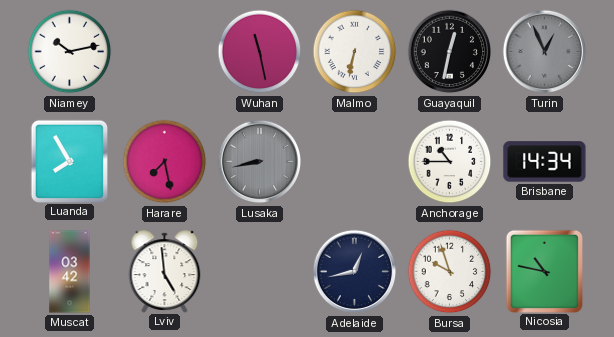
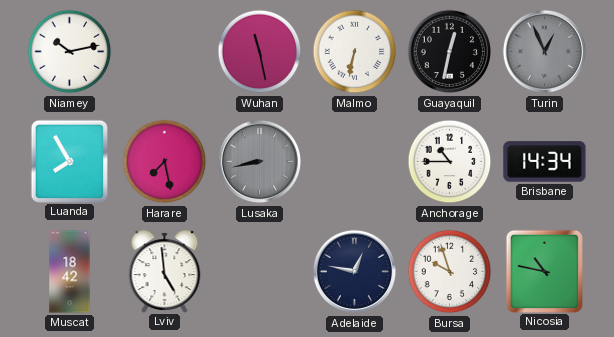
Muscat: 03:42 -> 18:42 (70, 272)
Adelaide: 12:43 -> 12:47 (355, 272)
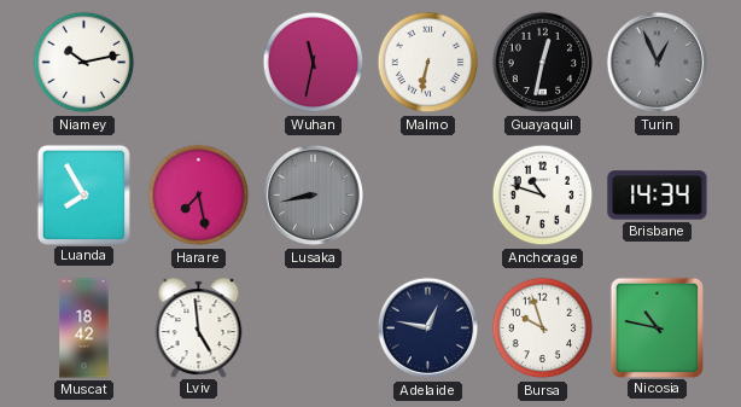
Wuhan: 11:28 -> 11:32 (314, 63)
Anchorage: 10:45 -> 10:48 (543, 196)
